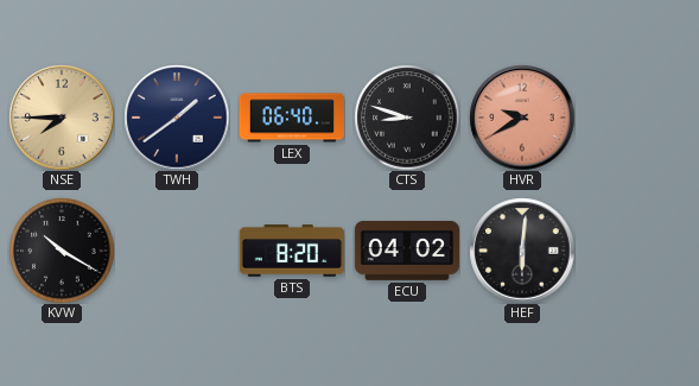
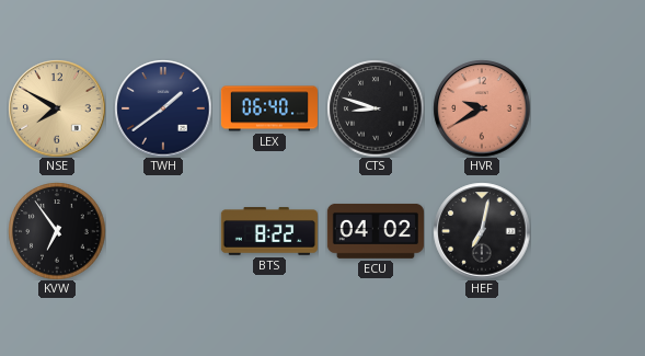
NSE: 7:45 -> 7:50 (57, 108)
KVW: 10:20 -> 6:54 (57, 231)
BTS: 8:20 -> 8:22 (269, 231)
HEF: 6:01 -> 7:02 (482, 231)
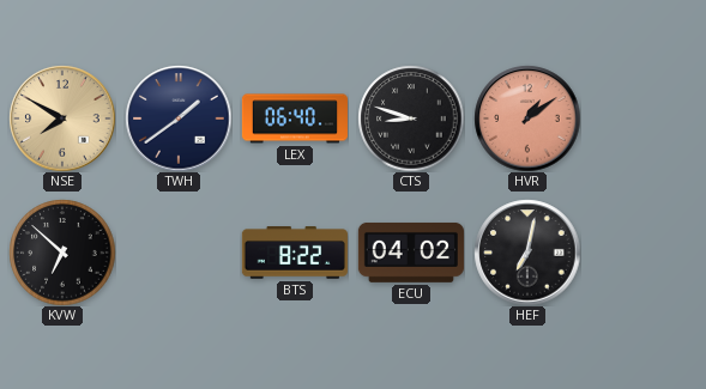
HVR: 9:40 -> 1:09 (527, 118)
KVW: 6:54 -> 6:52 (62, 253)
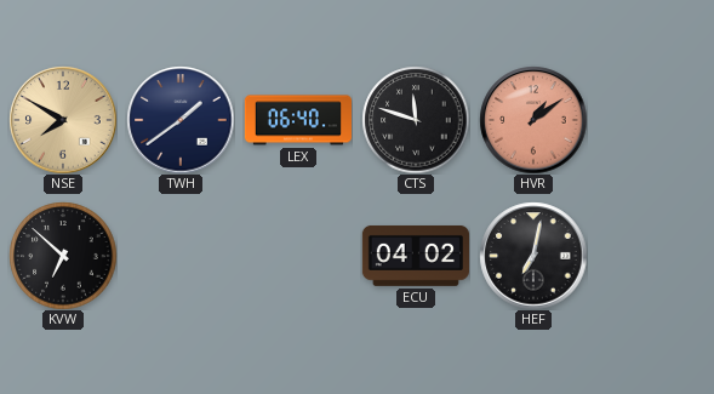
CTS: 8:48 -> 11:48 (416, 120)
BTS: 8:22 -> none (295, 253)
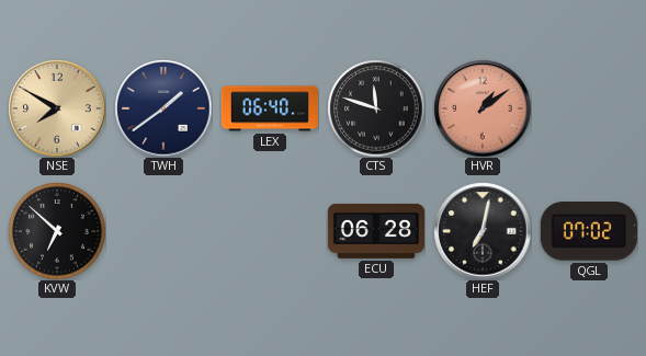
ECU: 04:02 -> 06:28 (376, 231)
QGL: none -> 07:02 (589, 231)
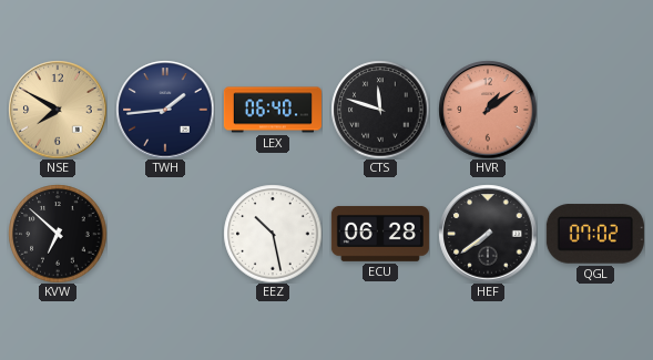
TWH: 1:39 -> 1:44 (165, 110)
EEZ: none -> 10:28 (273, 234)
HEF: 7:02 -> 7:39 (488, 234)
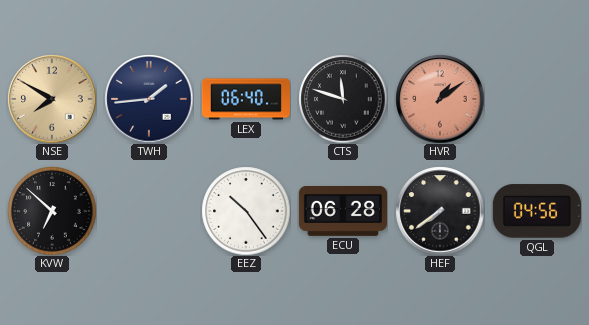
EEZ: 10:28 -> 10:24 (246, 211)
QGL: 07:02 -> 04:56 (537, 211)
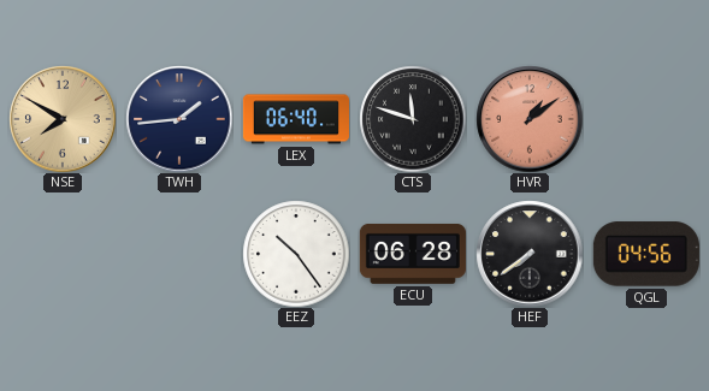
KVW: 6:52 -> none (52, 211)
